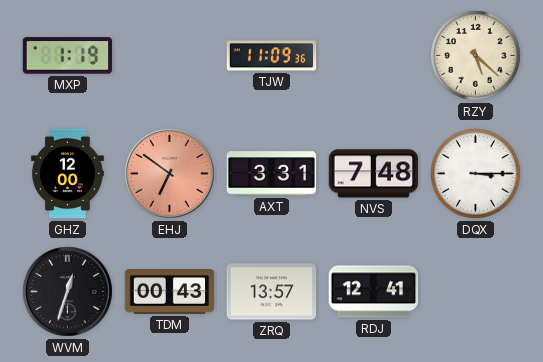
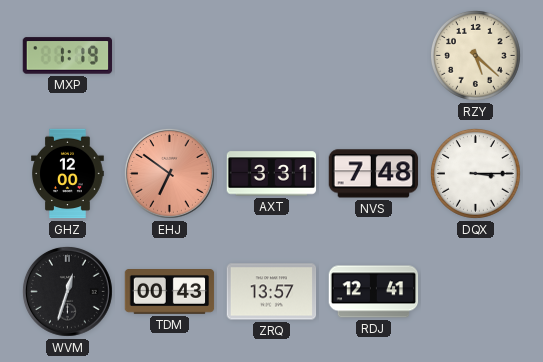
TJW: 11:09 -> none (272, 56)
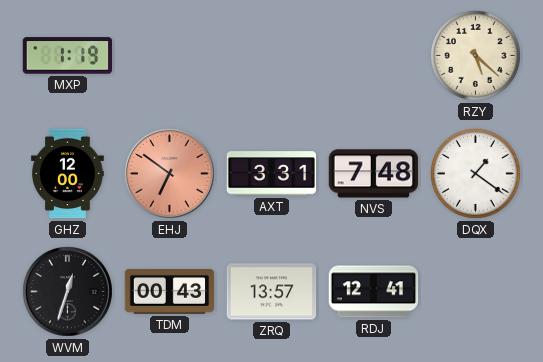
DQX: 3:15 -> 1:21 (476, 174)
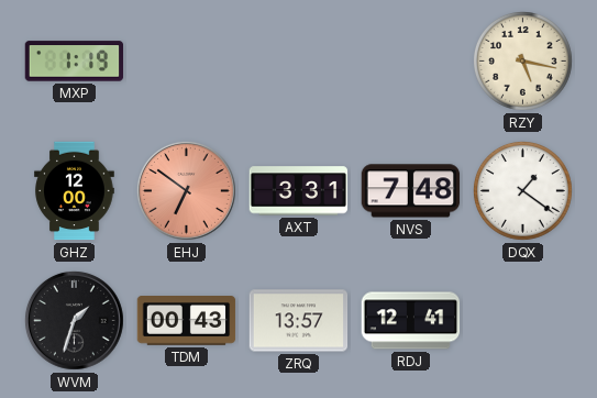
RZY: 5:22 -> 5:17 (523, 62)
WVM: 12:33 -> 1:33 (74, 320)
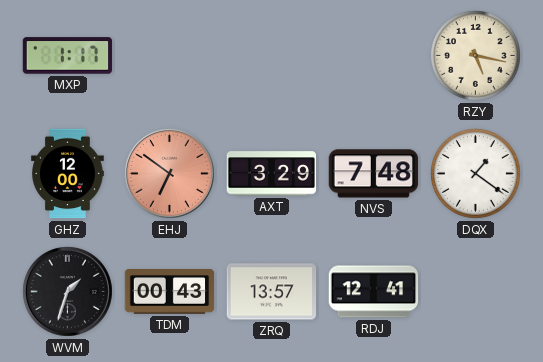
MXP: 1:19 -> 1:17 (68, 56)
AXT: 3:31 -> 3:29 (272, 174)
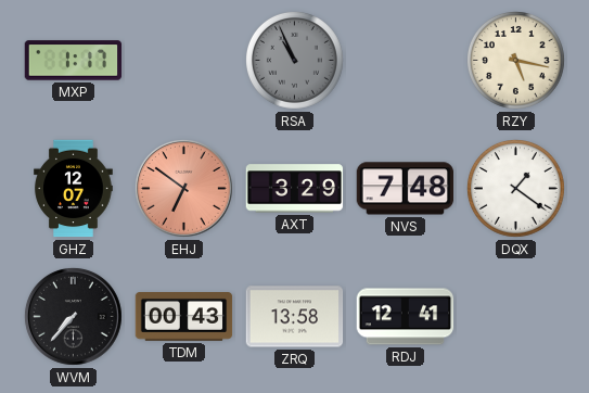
RSA: none -> 10:56 (295, 61)
GHZ: 12:00 -> 12:07 (74, 189)
WVM: 1:33 -> 7:37 (73, 316)
ZRQ: 13:57 -> 13:58 (295, 317)
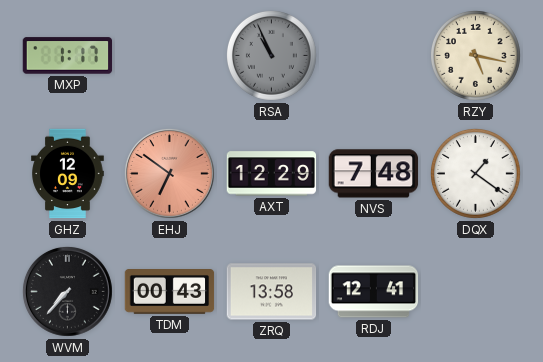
GHZ: 12:07 -> 12:09 (68, 174)
AXT: 3:29 -> 12:29 (272, 174)
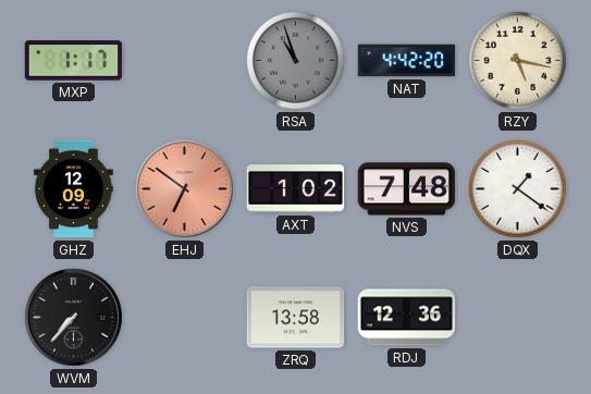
RSA: 10:56 -> 10:57 (296, 61)
NAT: none -> 4:42 (407, 61)
AXT: 12:29 -> 1:02 (296, 189)
TDM: 00:43 -> none (170, 292)
RDJ: 12:41 -> 12:36 (407, 318)
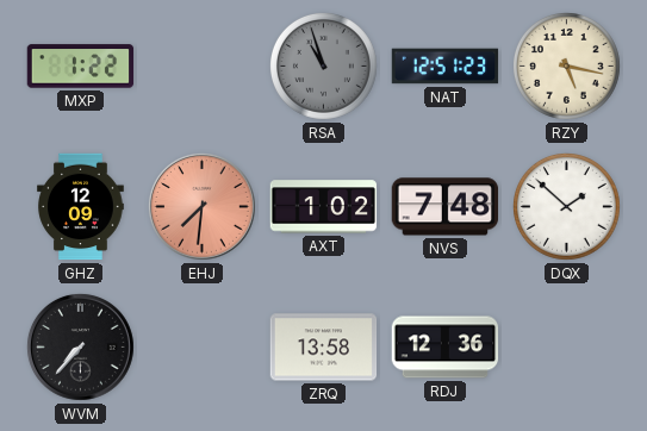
MXP: 1:17 -> 1:22 (81, 67)
NAT: 4:42 -> 12:51 (446, 67)
EHJ: 6:51 -> 7:31 (201, 206)
DQX: 1:21 -> 1:52 (567, 207)
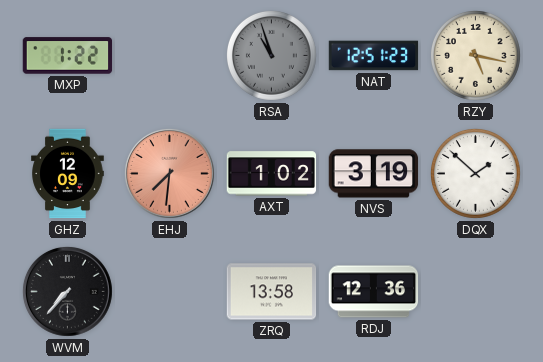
NVS: 7:48 -> 3:19 (374, 174)
